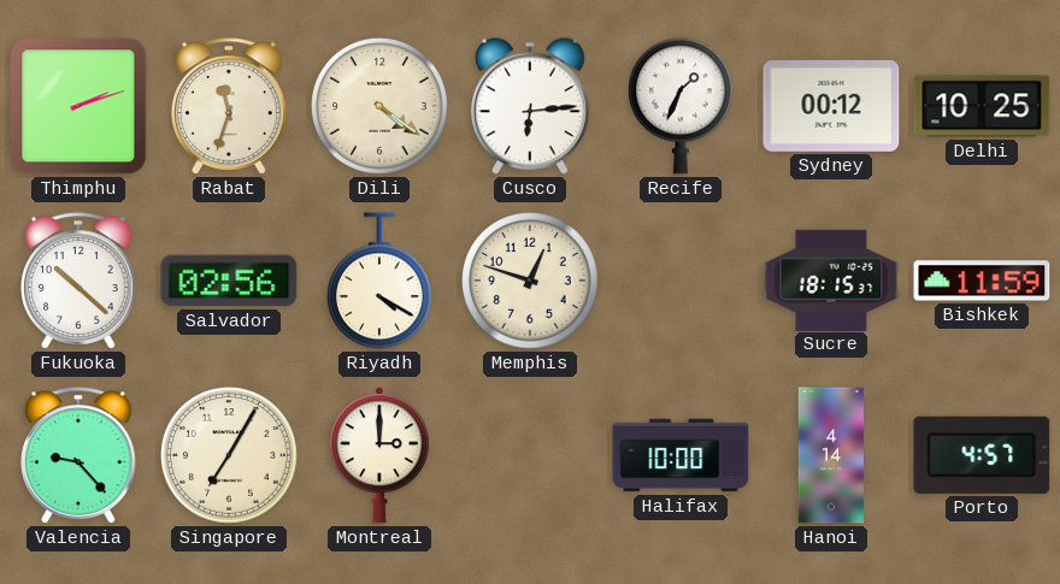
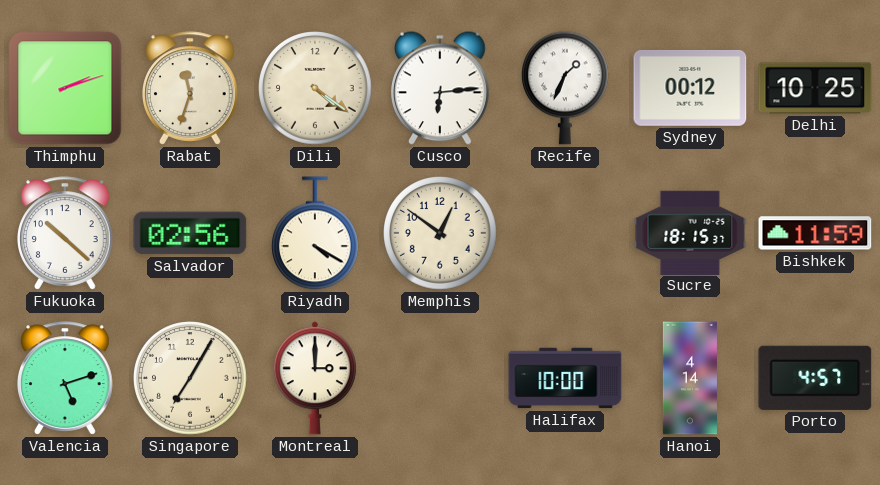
Memphis: 12:48 -> 12:51 (441, 234)
Valencia: 9:23 -> 5:12 (66, 378)
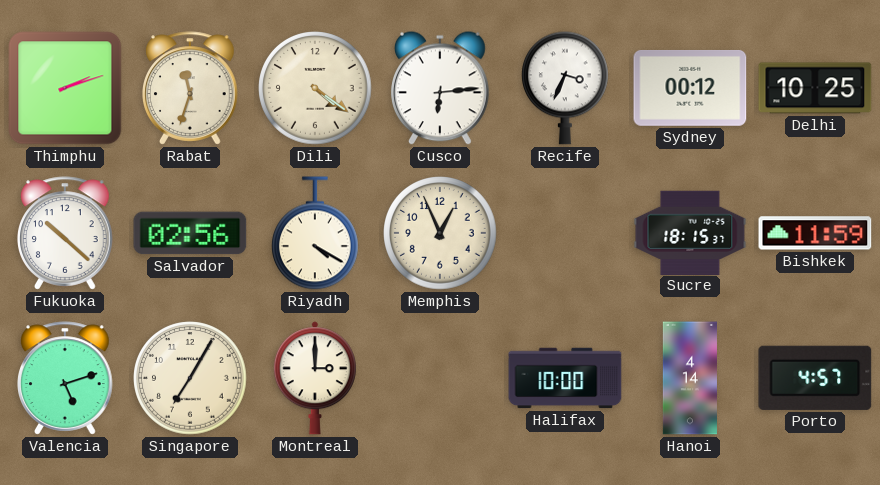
Recife: 1:34 -> 3:34 (566, 88)
Memphis: 12:51 -> 12:56 (441, 234)
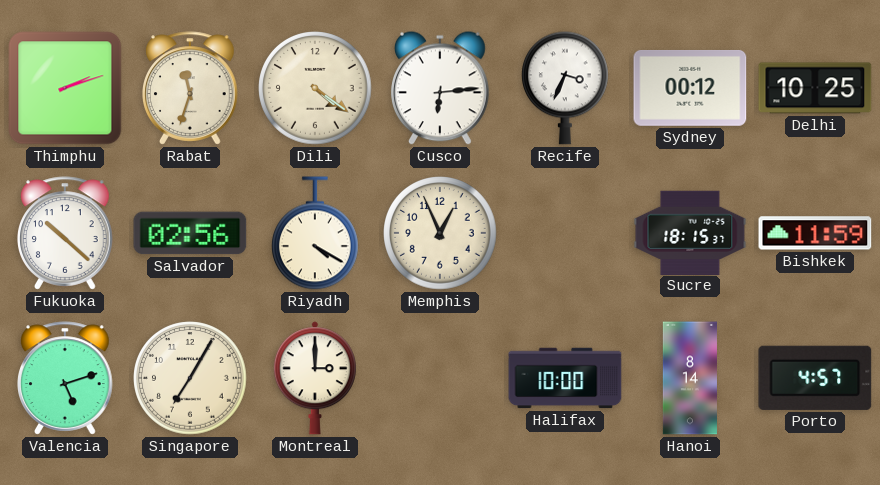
Hanoi: 4:14 -> 8:14 (690, 378)
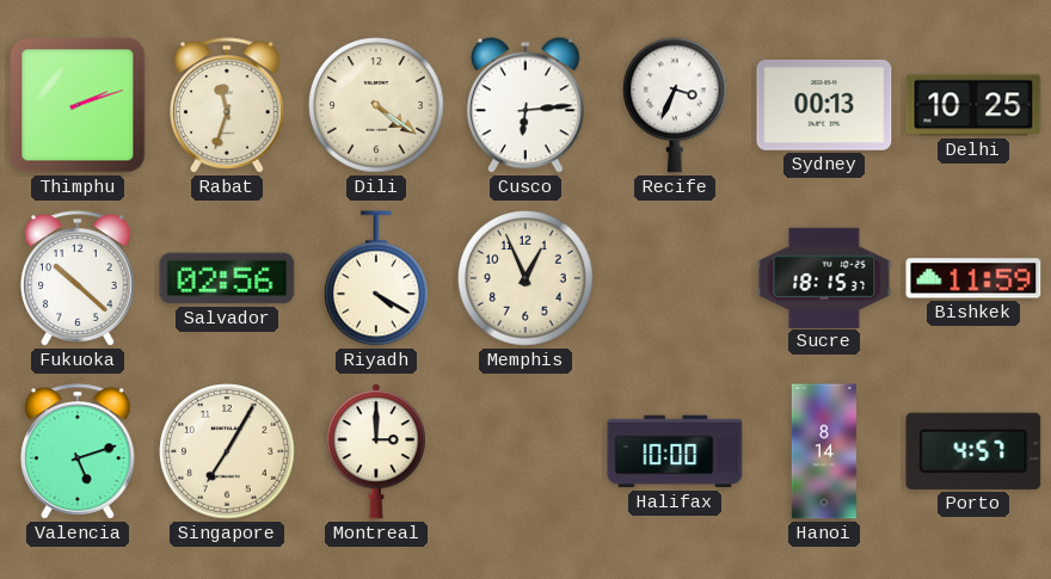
Sydney: 00:12 -> 00:13 (824, 105)
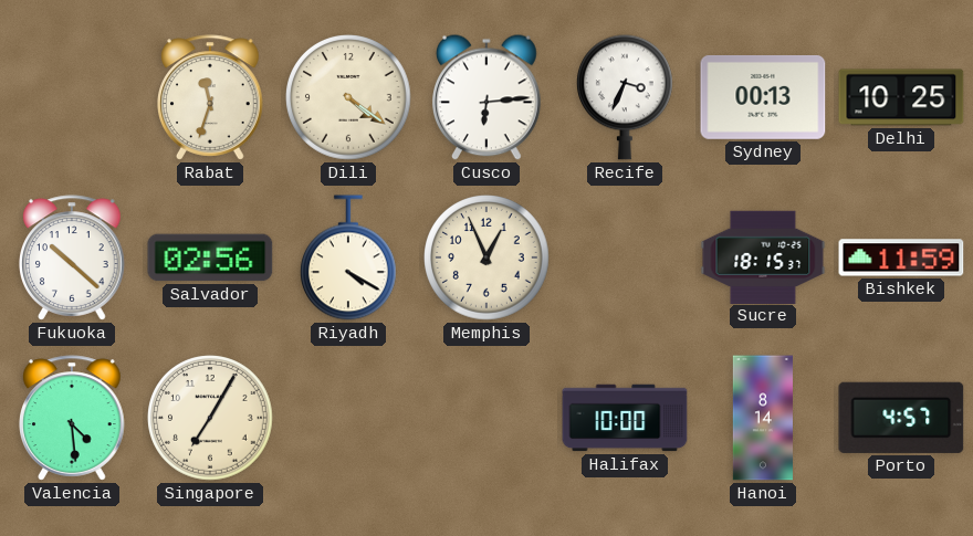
Thimphu: 2:12 -> none (78, 105)
Valencia: 5:12 -> 4:29 (73, 418)
Montreal: 3:00 -> none (376, 451)
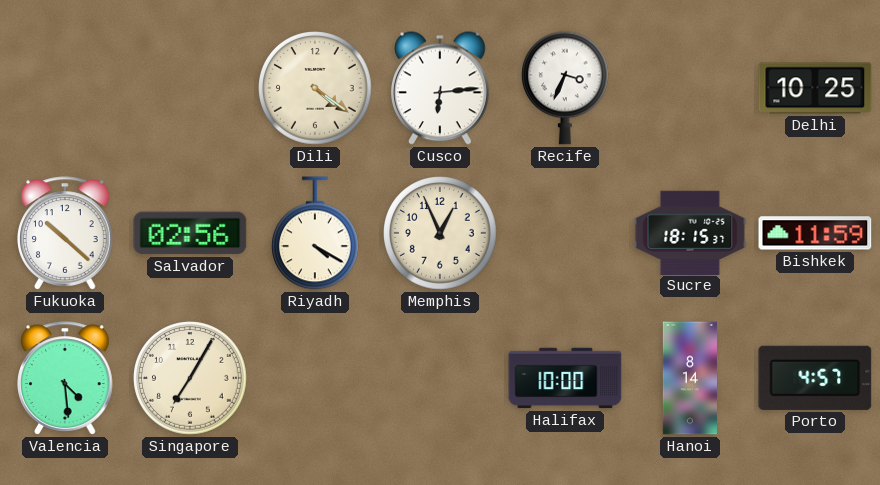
Rabat: 11:33 -> none (211, 97)
Sydney: 00:13 -> none (763, 97)
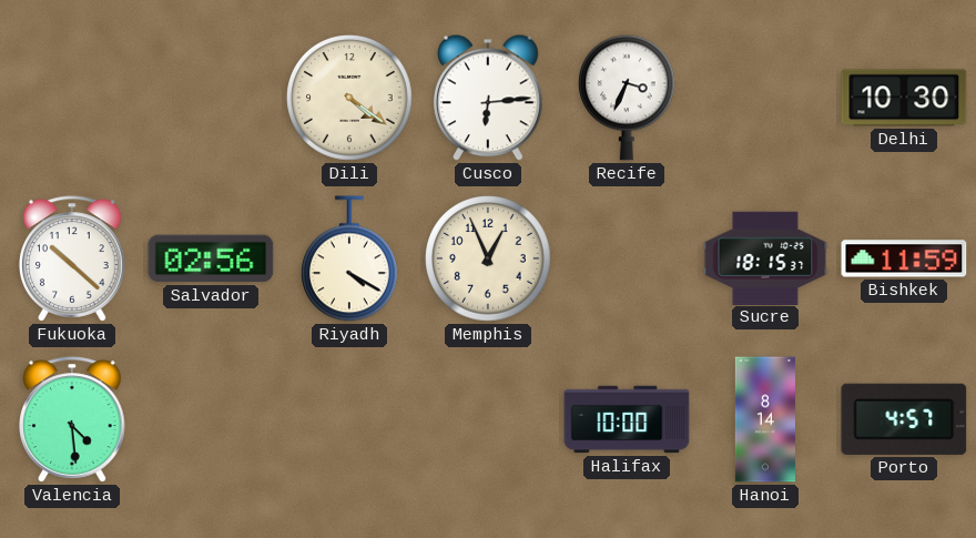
Delhi: 10:25 -> 10:30 (904, 98)
Singapore: 7:05 -> none (191, 379)
